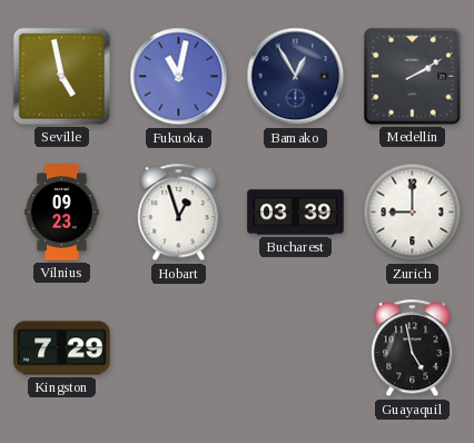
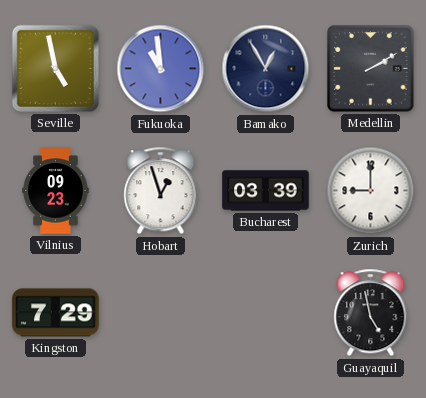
Fukuoka: 11:02 -> 10:59 (161, 69)
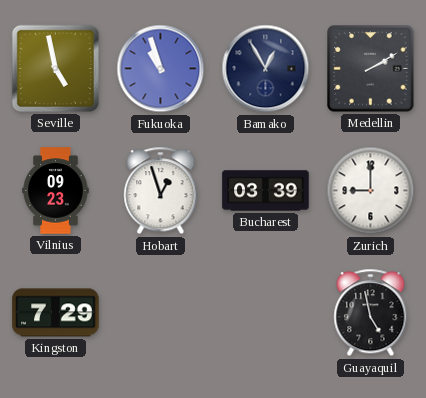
Fukuoka: 10:59 -> 10:57 (161, 69)
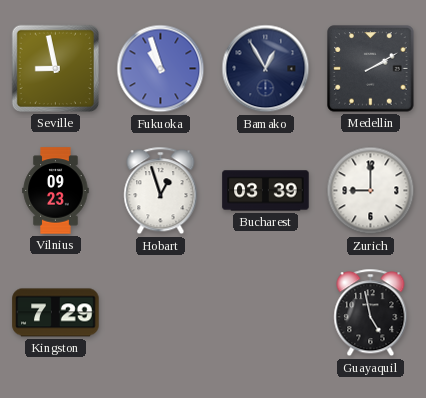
Seville: 4:58 -> 8:58 (55, 68)
